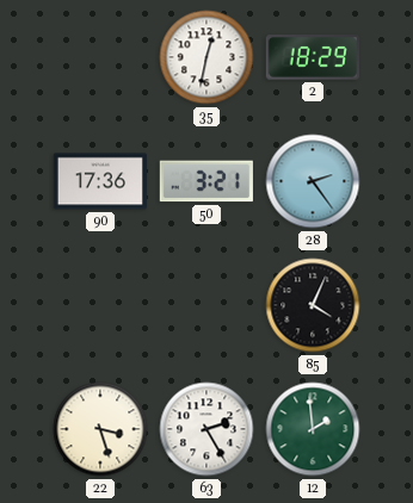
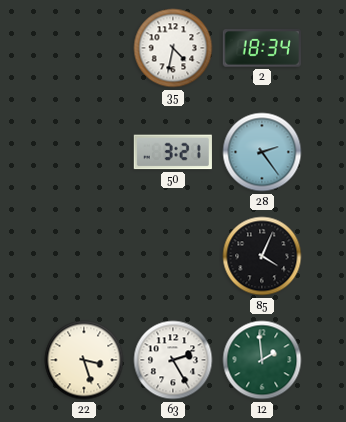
35: 12:32 -> 4:32 (173, 48)
2: 18:29 -> 18:34 (262, 48)
90: 17:36 -> none (100, 181)
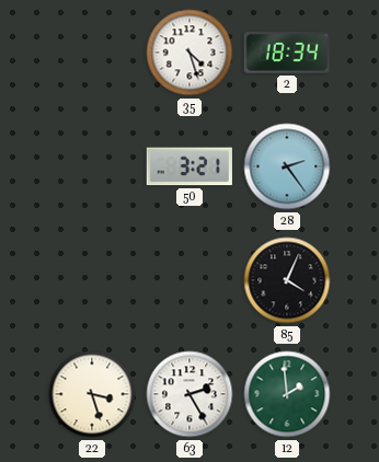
35: 4:32 -> 4:27 (190, 53)
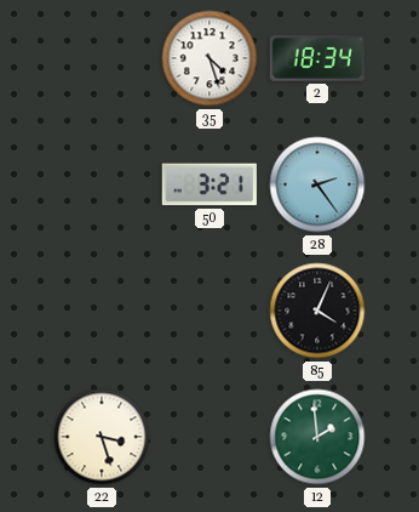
63: 2:25 -> none (190, 394)
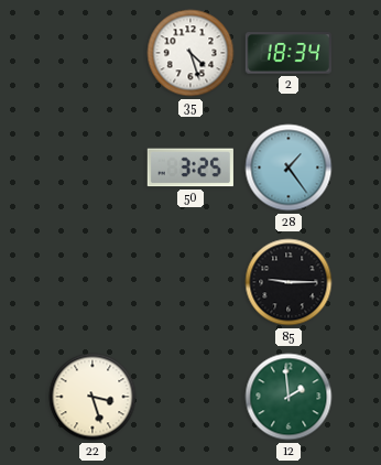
50: 3:21 -> 3:25 (190, 167)
28: 2:24 -> 1:24 (289, 167)
85: 4:04 -> 9:15 (289, 282)
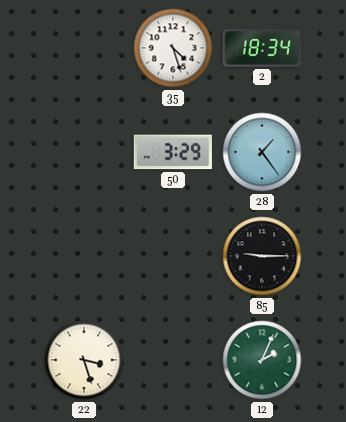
50: 3:25 -> 3:29 (173, 152)
12: 1:59 -> 2:04 (262, 360)
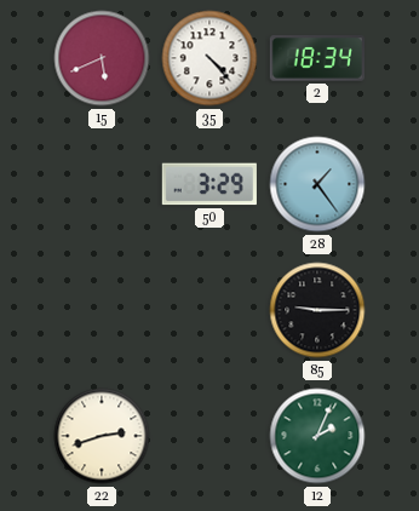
15: none -> 5:41 (102, 58)
35: 4:27 -> 4:23 (209, 58)
22: 3:27 -> 2:42 (102, 436)
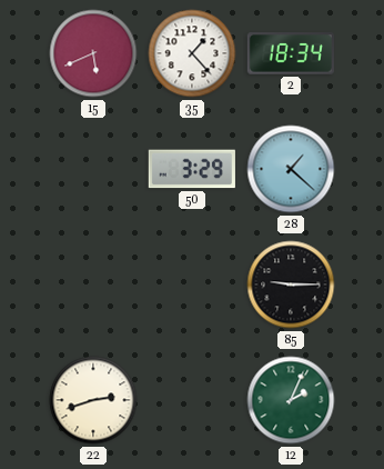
35: 4:23 -> 1:23 (192, 53)
28: 1:24 -> 1:22 (291, 169)
